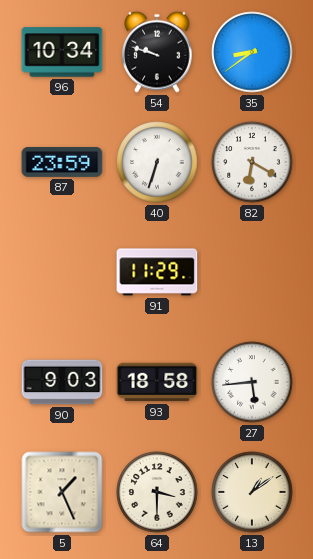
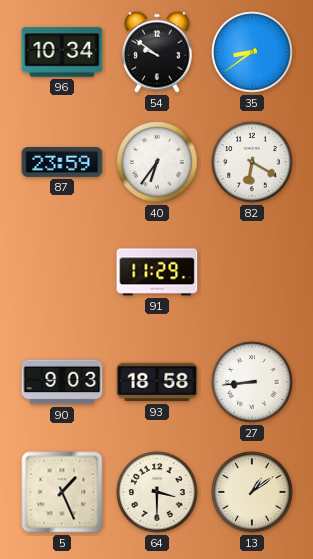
54: 9:48 -> 9:51 (157, 52)
40: 6:33 -> 6:36 (157, 162)
27: 5:44 -> 8:44 (252, 382)
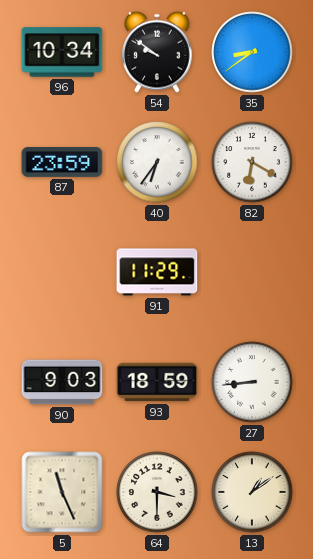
93: 18:58 -> 18:59 (157, 382)
5: 1:26 -> 11:26 (62, 492)
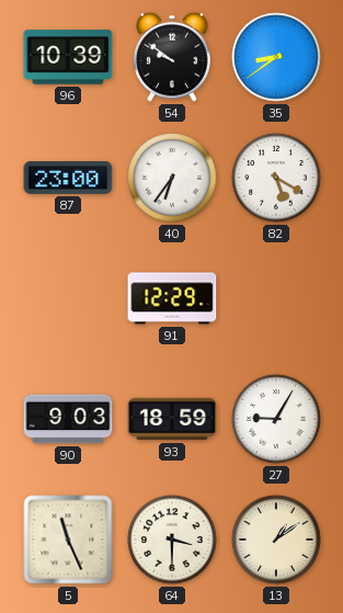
96: 10:34 -> 10:39 (68, 57)
87: 23:59 -> 23:00 (68, 179)
82: 6:20 -> 5:20 (276, 178)
91: 11:29 -> 12:29 (172, 298)
27: 8:44 -> 9:05 (276, 419)
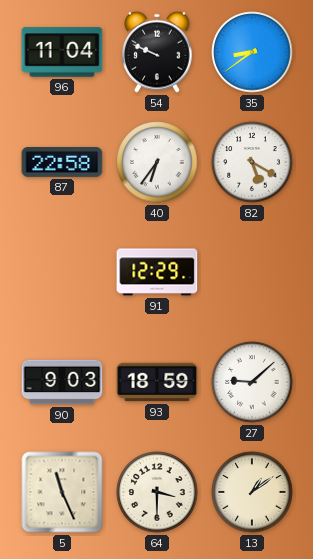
96: 10:39 -> 11:04 (62, 52)
54: 9:51 -> 9:49 (157, 52)
87: 23:00 -> 22:58 (62, 163)
27: 9:05 -> 9:08 (252, 382)
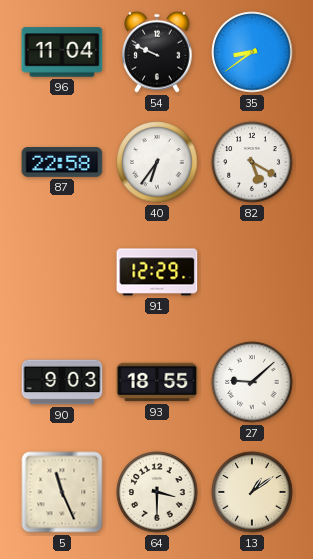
93: 18:59 -> 18:55 (157, 382)
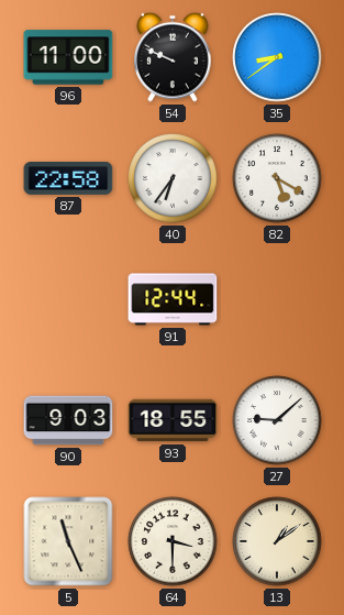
96: 11:04 -> 11:00 (68, 57)
91: 12:29 -> 12:44 (173, 299)
